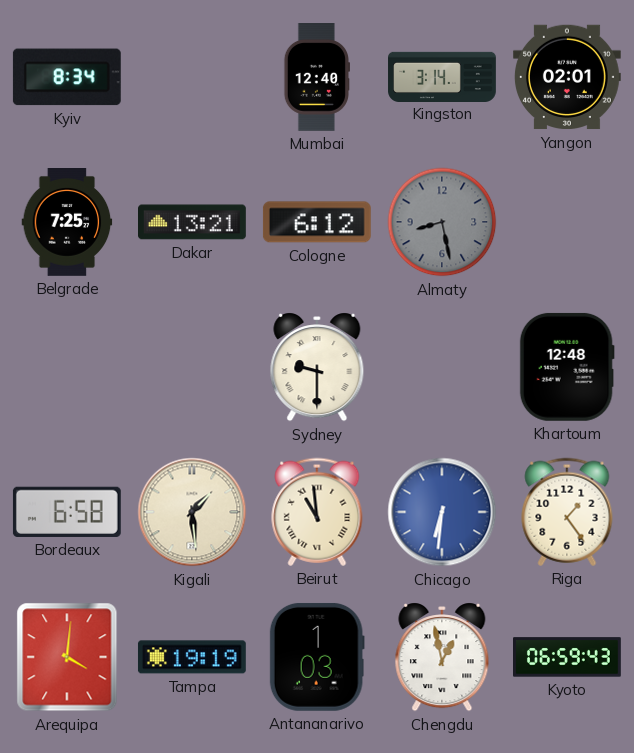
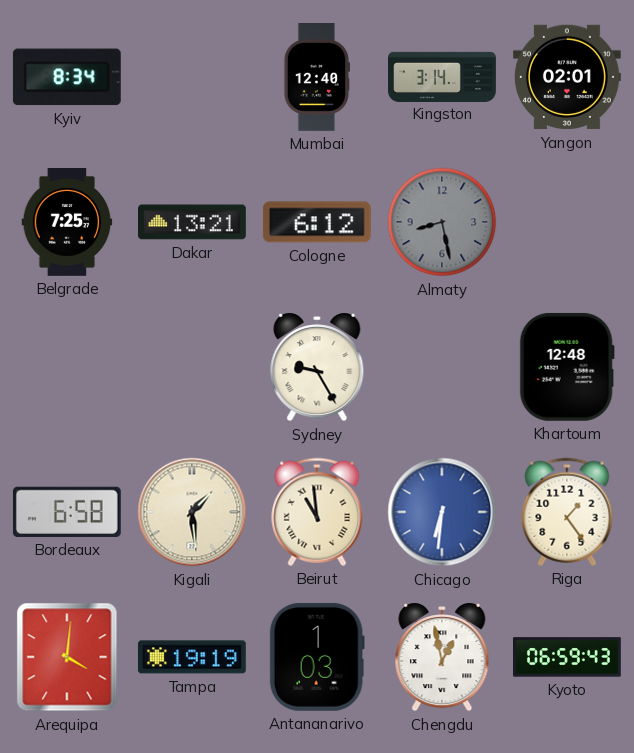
Sydney: 9:30 -> 9:25 (317, 367)
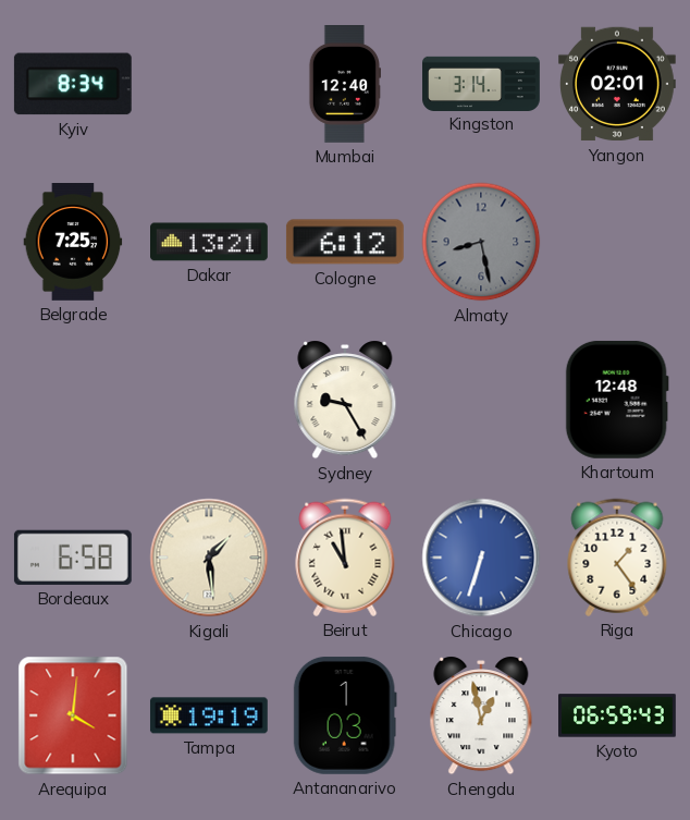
Chicago: 6:31 -> 6:33 (481, 558)
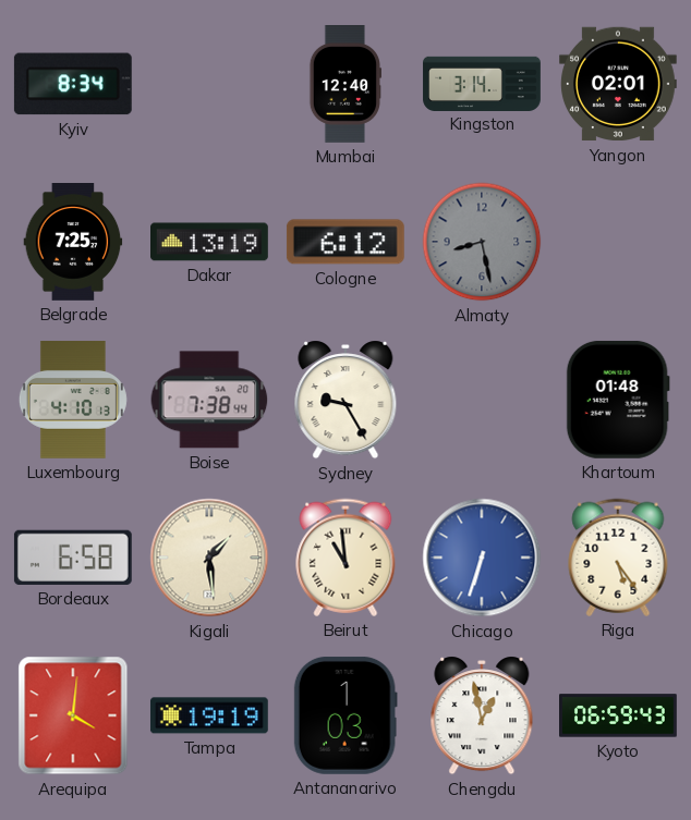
Dakar: 13:21 -> 13:19 (210, 242)
Luxembourg: none -> 4:10 (73, 400)
Boise: none -> 7:38 (209, 400)
Khartoum: 12:48 -> 01:48 (618, 400)
Riga: 1:24 -> 5:24 (618, 558)
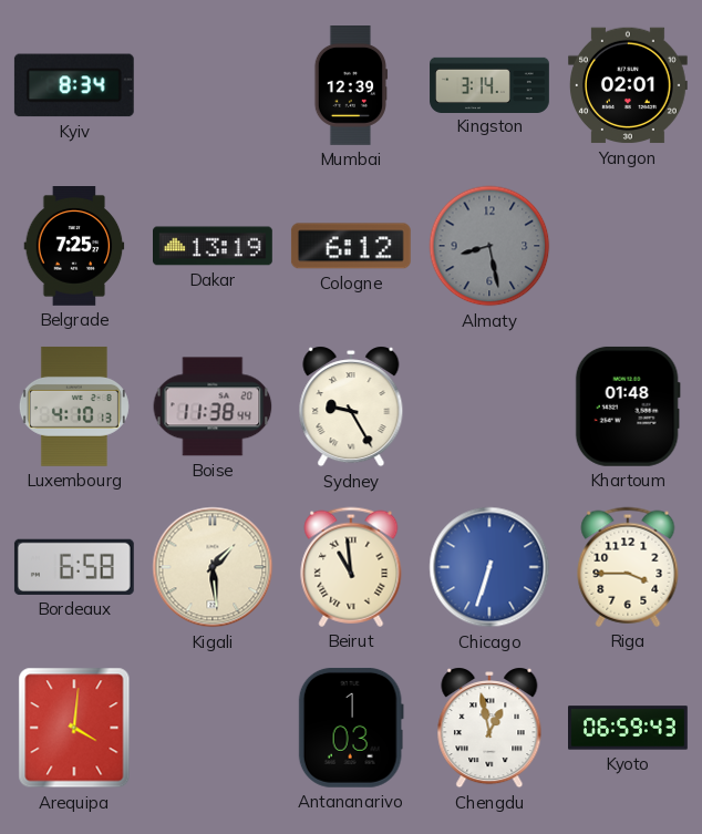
Mumbai: 12:40 -> 12:39 (350, 86)
Boise: 7:38 -> 11:38 (213, 406)
Riga: 5:24 -> 3:45 (628, 567)
Tampa: 19:19 -> none (209, 715)
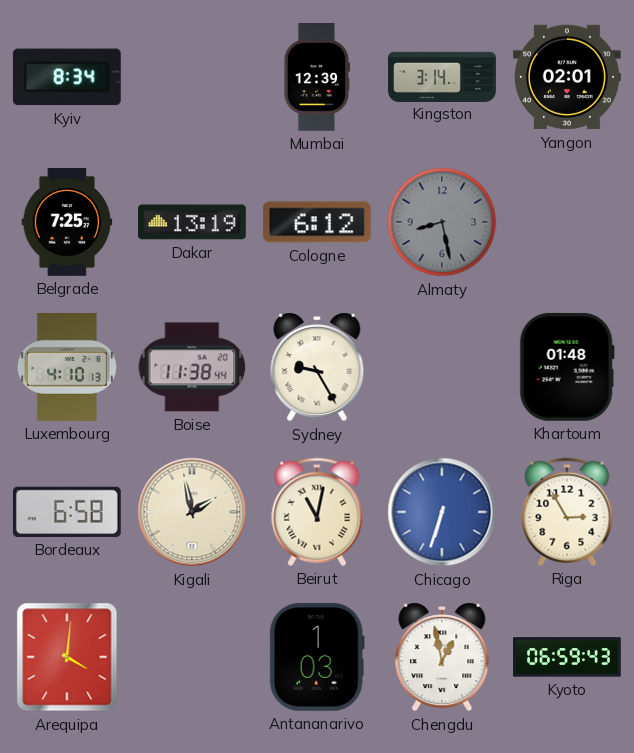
Kigali: 1:29 -> 1:58 (192, 512)
Beirut: 10:59 -> 11:02 (317, 512)
Riga: 3:45 -> 2:55 (567, 512)
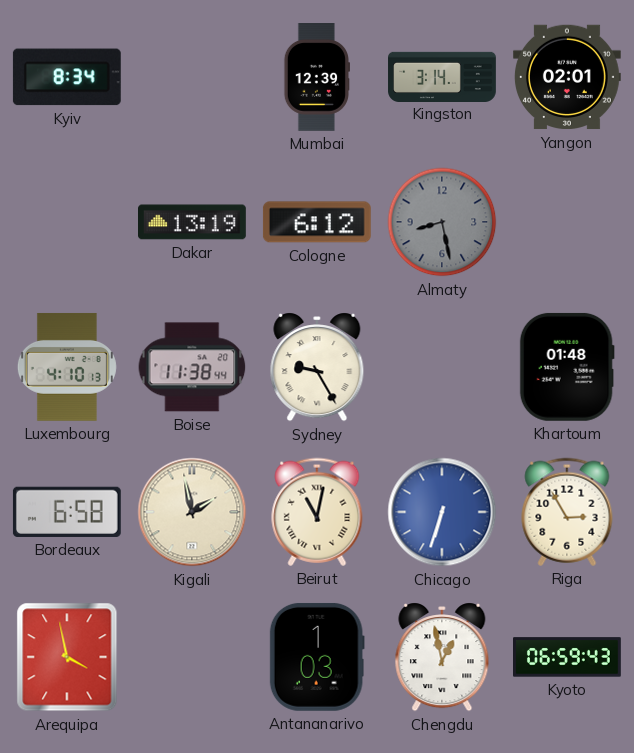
Belgrade: 7:25 -> none (67, 223)
Arequipa: 4:01 -> 3:58 (67, 657)
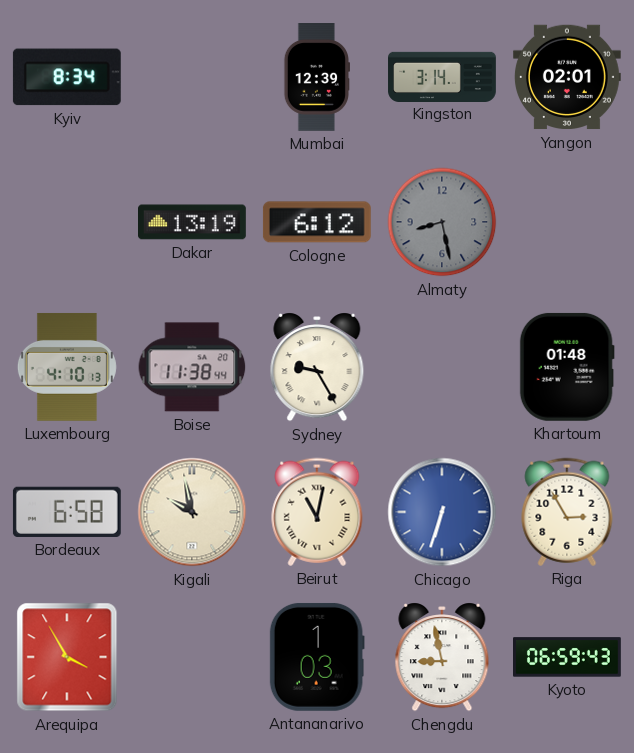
Kigali: 1:58 -> 9:58 (192, 512)
Arequipa: 3:58 -> 3:55 (67, 657)
Chengdu: 12:58 -> 8:58 (442, 657)
